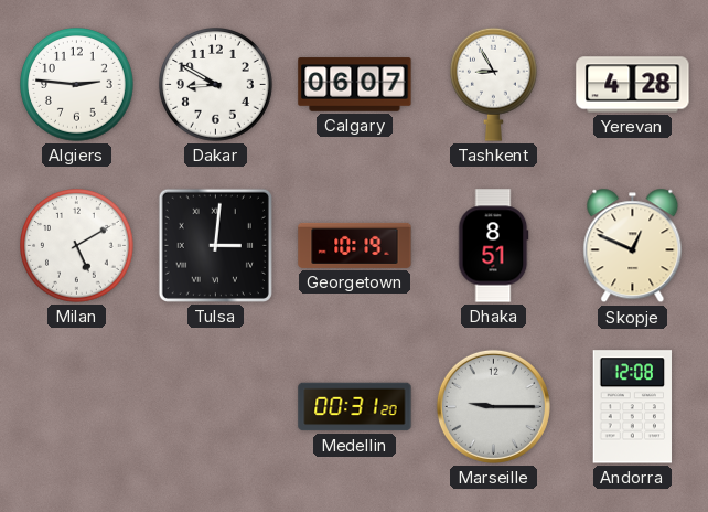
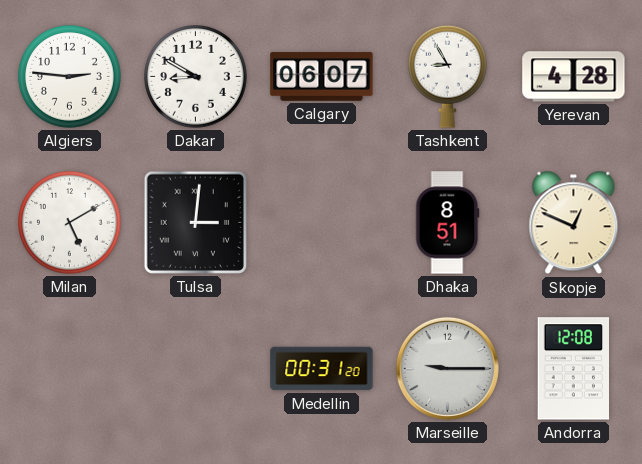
Georgetown: 10:19 -> none (355, 245)
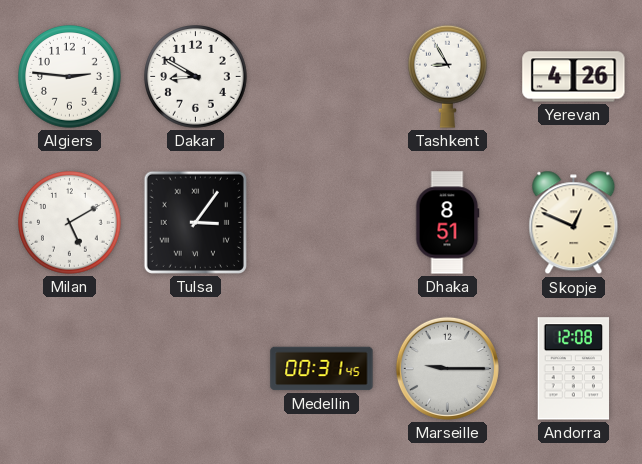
Calgary: 06:07 -> none (322, 77)
Yerevan: 4:28 -> 4:26 (574, 77)
Tulsa: 3:01 -> 3:06 (195, 222)
Medellin: 00:31:20 -> 00:31:45 (322, 369)
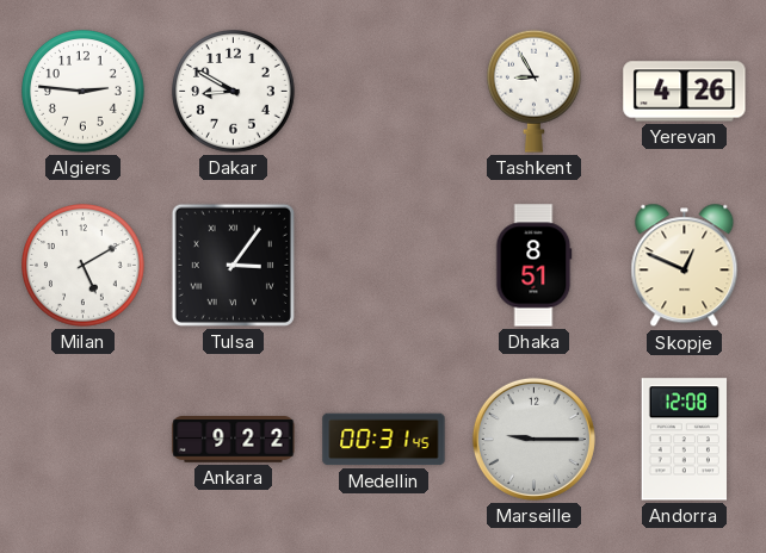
Ankara: none -> 9:22 (234, 440)
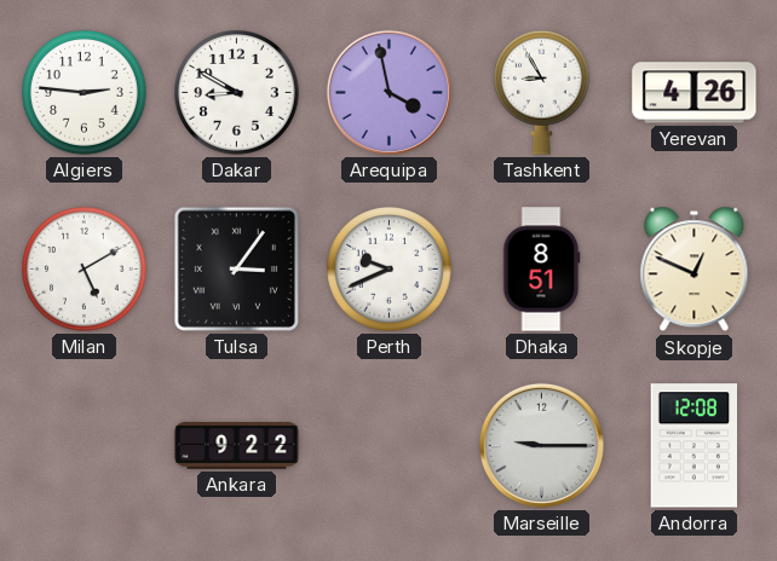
Arequipa: none -> 3:58 (388, 92)
Perth: none -> 9:41 (390, 270)
Medellin: 00:31 -> none (384, 440)
